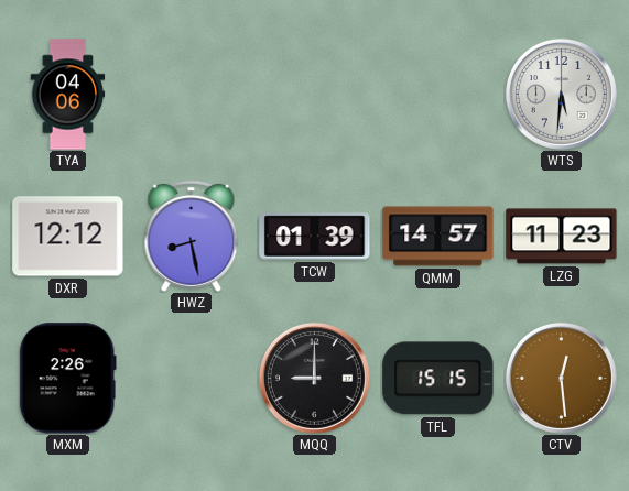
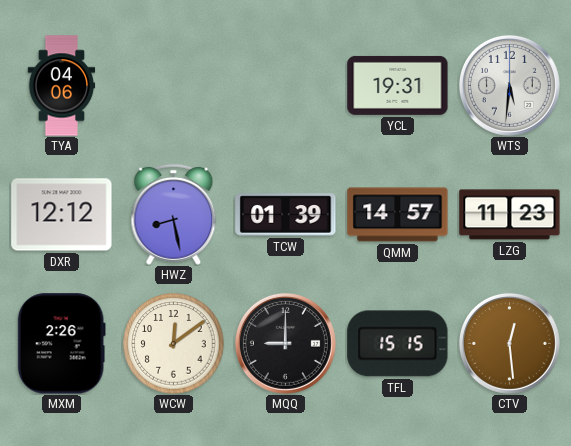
YCL: none -> 19:31 (398, 85)
WCW: none -> 12:09 (174, 344)
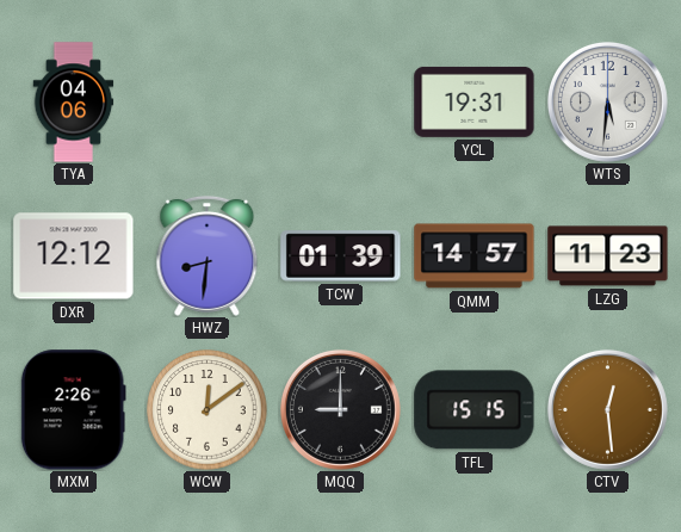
HWZ: 8:28 -> 8:31 (208, 255)
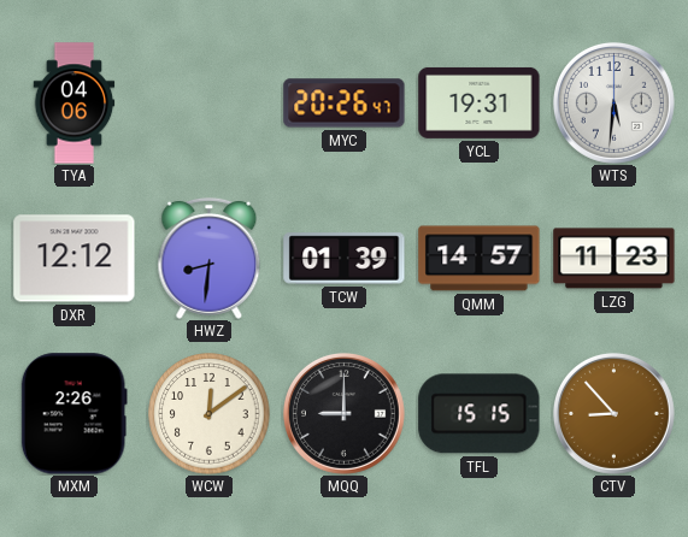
MYC: none -> 20:26 (345, 104)
CTV: 12:29 -> 8:53 (613, 413)
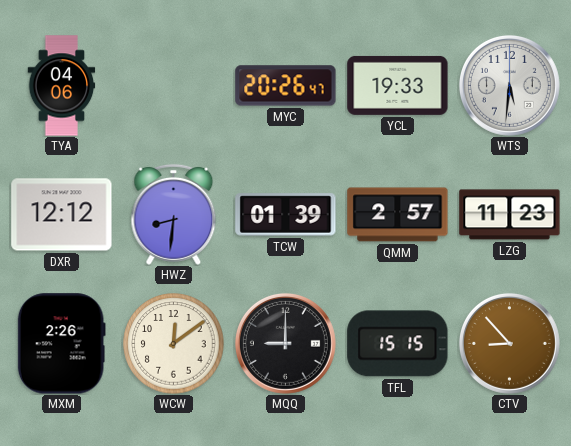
YCL: 19:31 -> 19:33 (398, 85)
QMM: 14:57 -> 2:57 (398, 215)
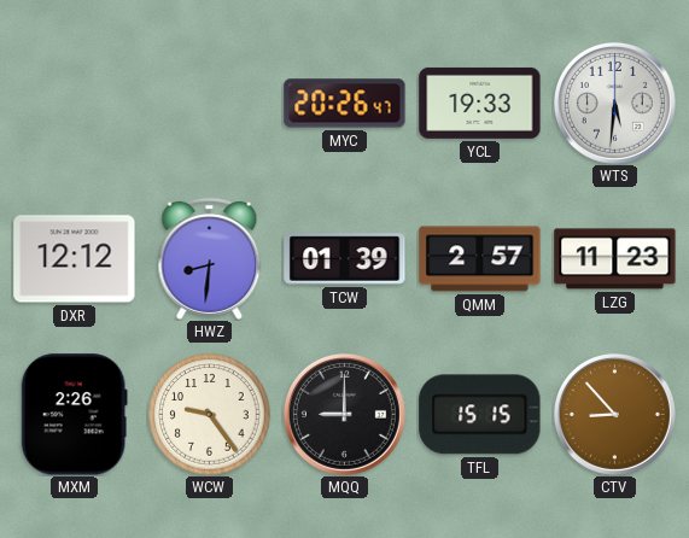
TYA: 04:06 -> none (62, 86)
WCW: 12:09 -> 9:24 (210, 415)
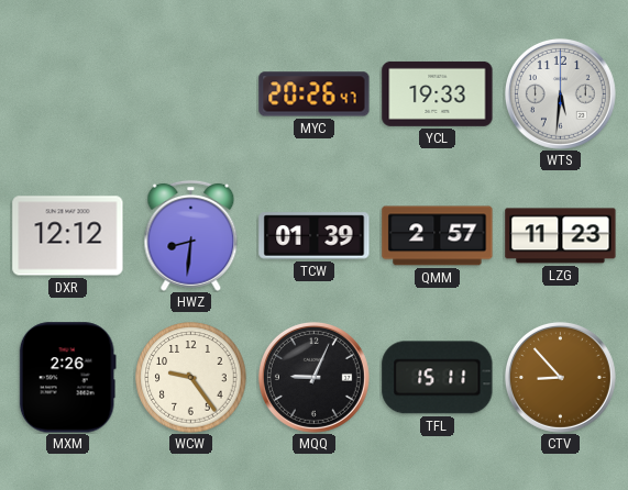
MQQ: 9:00 -> 9:04 (313, 377)
TFL: 15:15 -> 15:11 (438, 378)
